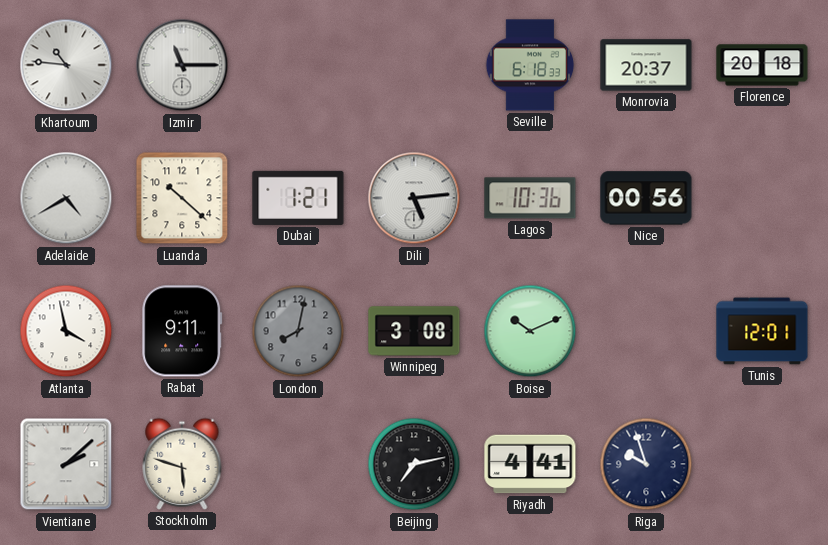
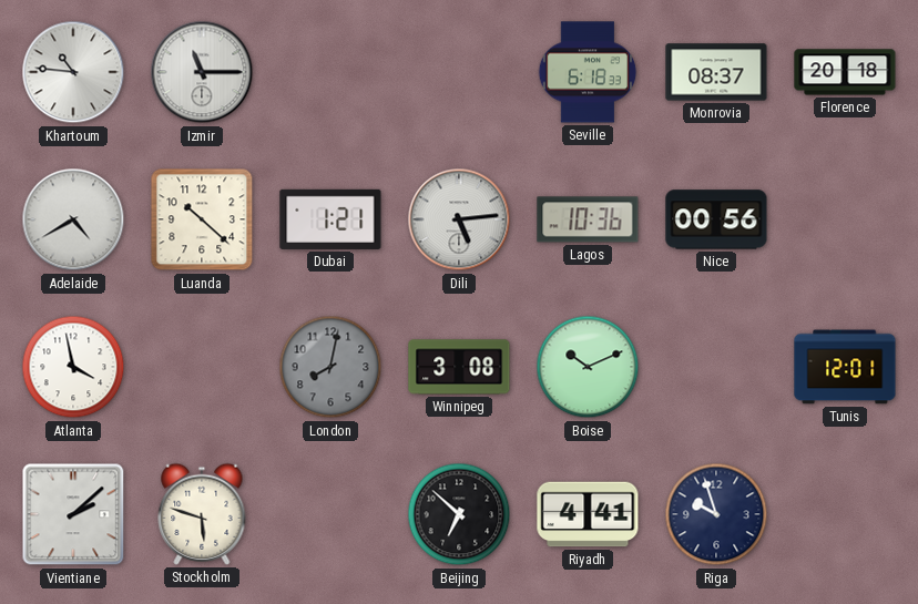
Monrovia: 20:37 -> 08:37 (716, 72)
Rabat: 9:11 -> none (182, 331)
Beijing: 7:13 -> 6:52 (459, 514)
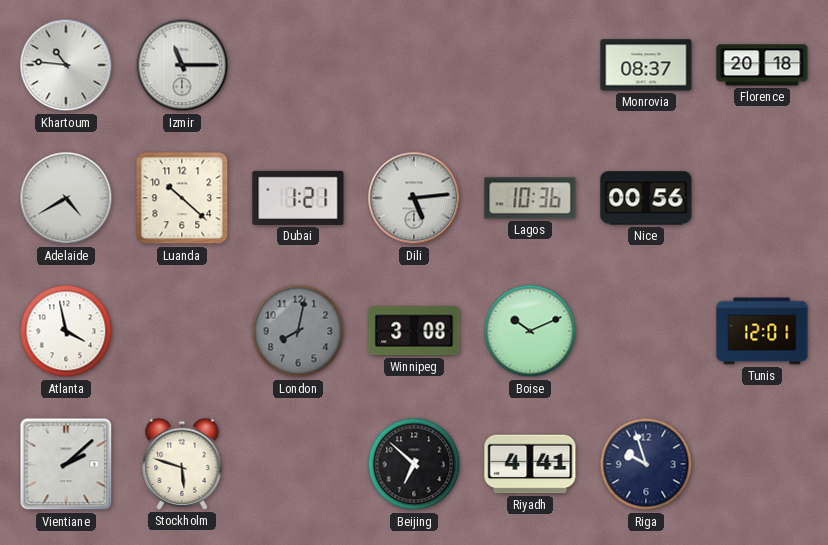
Seville: 6:18 -> none (588, 72)
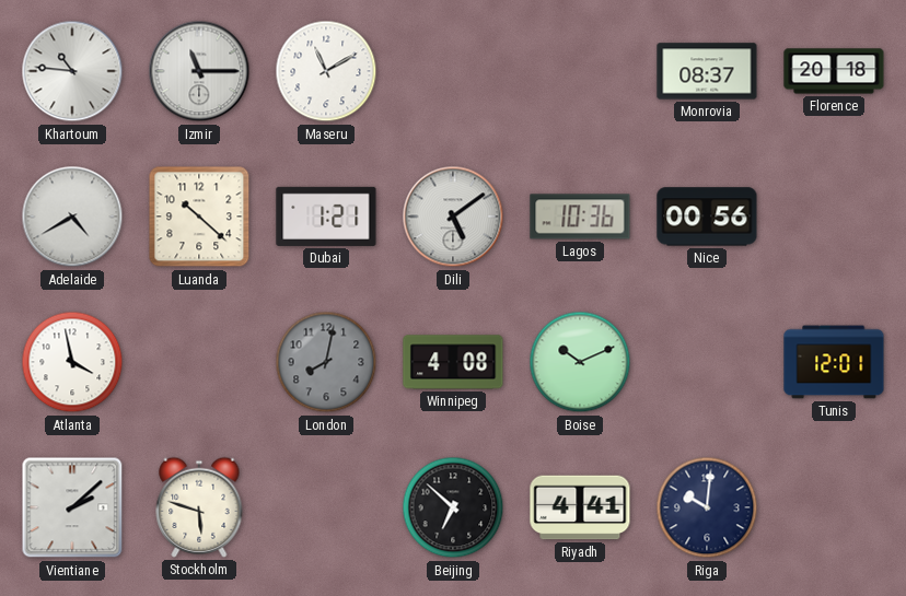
Maseru: none -> 11:10 (326, 71)
Dili: 5:14 -> 5:09 (453, 217)
Winnipeg: 3:08 -> 4:08 (453, 362)
Riga: 9:57 -> 10:01 (707, 507)
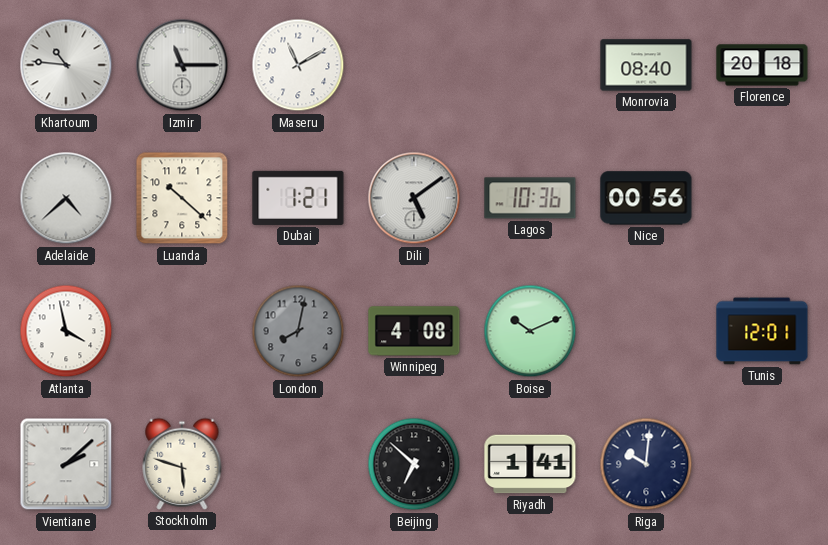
Monrovia: 08:37 -> 08:40 (646, 65)
Adelaide: 4:40 -> 4:38 (66, 198)
Riyadh: 4:41 -> 1:41 (530, 464)
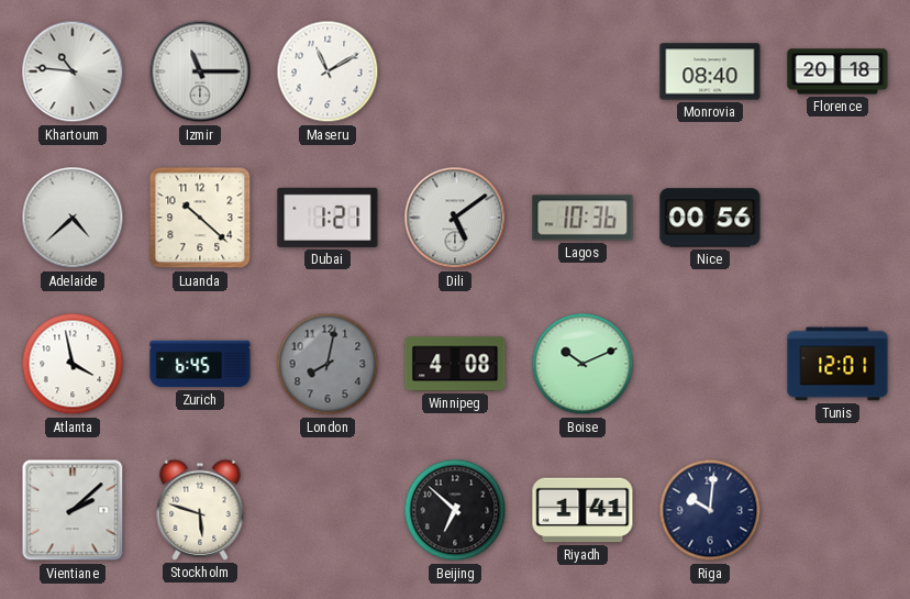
Zurich: none -> 6:45 (200, 364)
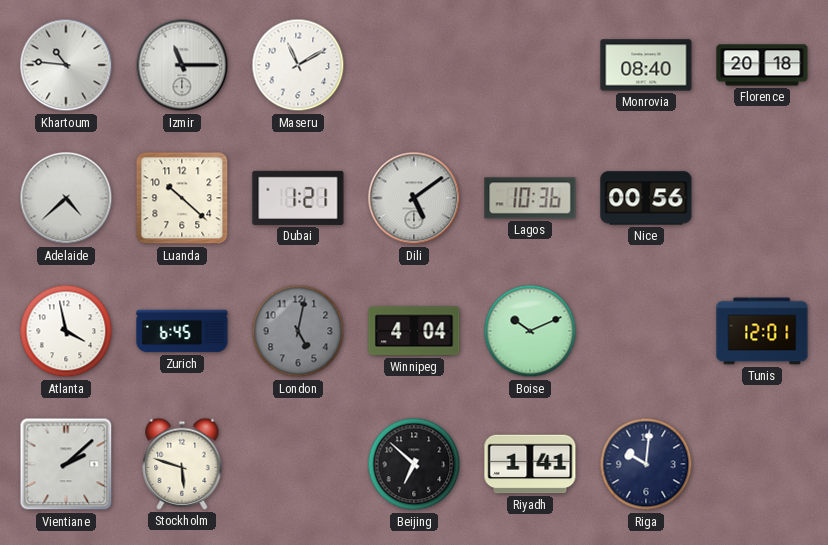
London: 8:02 -> 5:02 (298, 331)
Winnipeg: 4:08 -> 4:04 (414, 331)
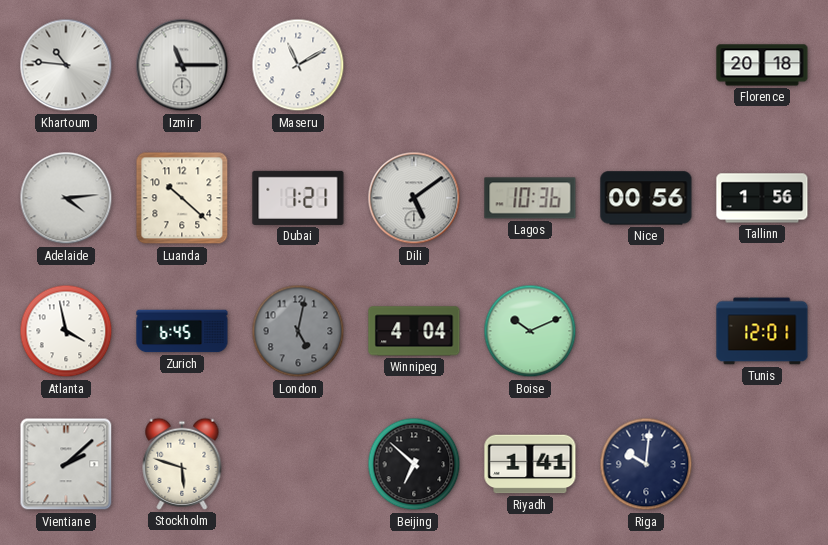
Monrovia: 08:40 -> none (646, 65)
Adelaide: 4:38 -> 4:14 (66, 198)
Tallinn: none -> 1:56 (762, 198)
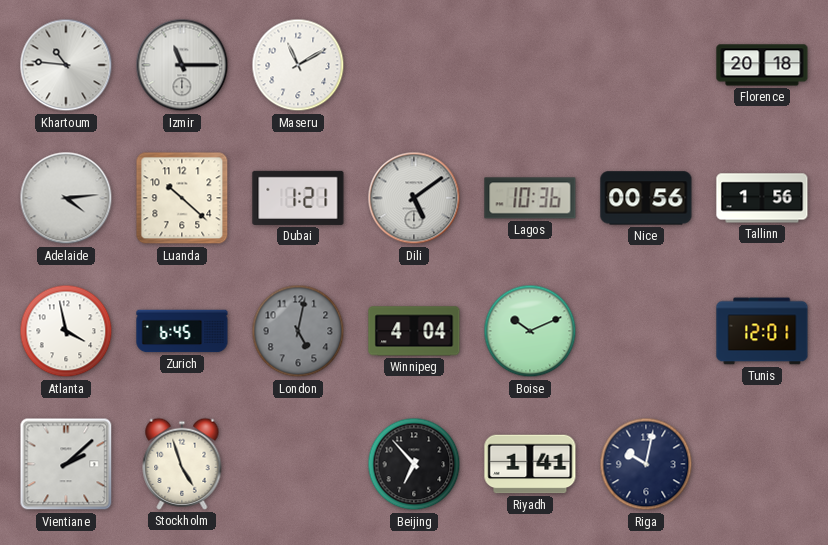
Stockholm: 5:48 -> 4:57 (182, 464)
Beijing: 6:52 -> 6:53 (414, 464)
Riga: 10:01 -> 10:02 (646, 464)
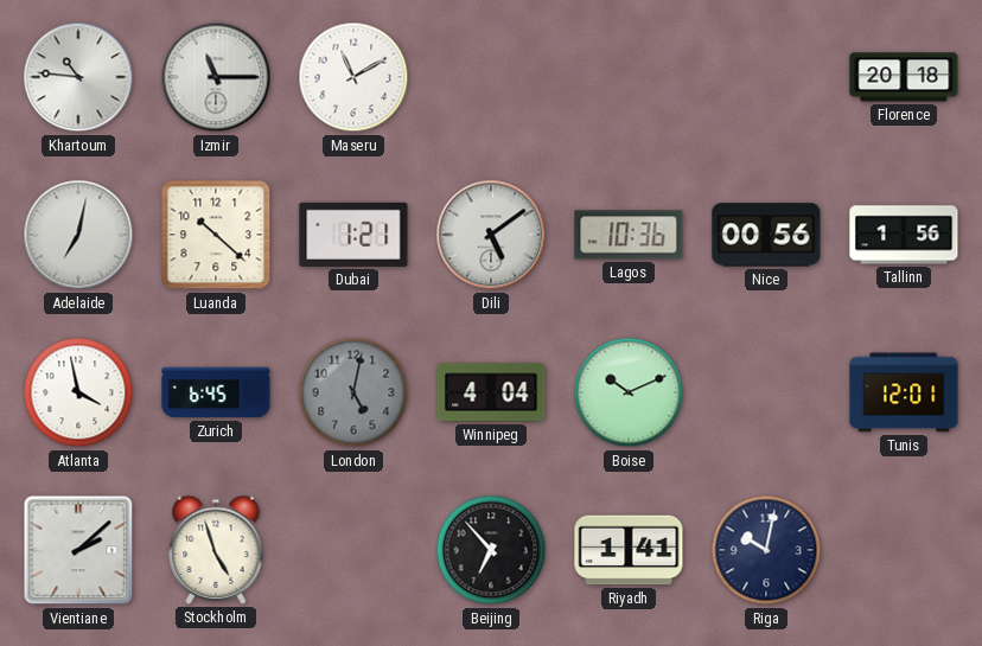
Adelaide: 4:14 -> 7:02 (78, 235)
